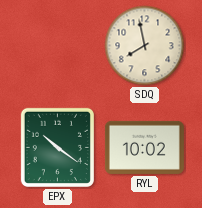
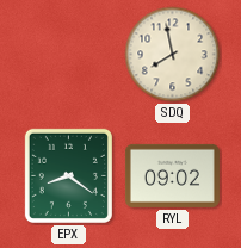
EPX: 10:21 -> 8:21 (68, 175)
RYL: 10:02 -> 09:02 (172, 175)
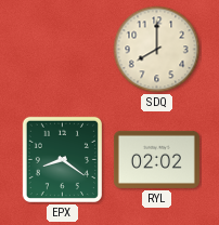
SDQ: 7:58 -> 8:00 (157, 50)
RYL: 09:02 -> 02:02 (156, 159)
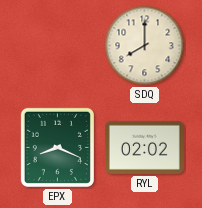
EPX: 8:21 -> 8:19 (57, 147)
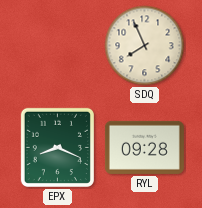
SDQ: 8:00 -> 7:56 (145, 46)
RYL: 02:02 -> 09:28 (144, 147)
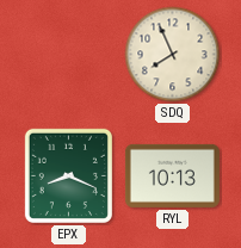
RYL: 09:28 -> 10:13 (172, 175)
